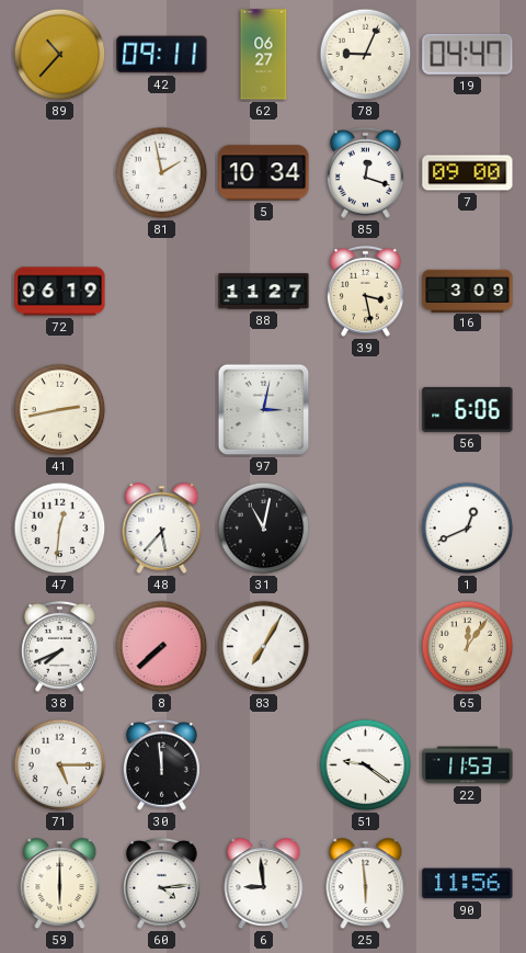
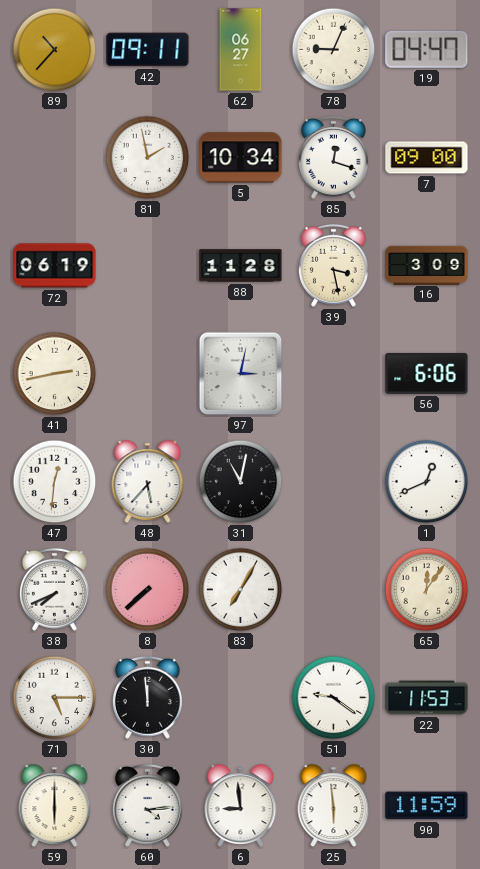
88: 11:27 -> 11:28 (241, 266)
90: 11:56 -> 11:59 (427, 806)
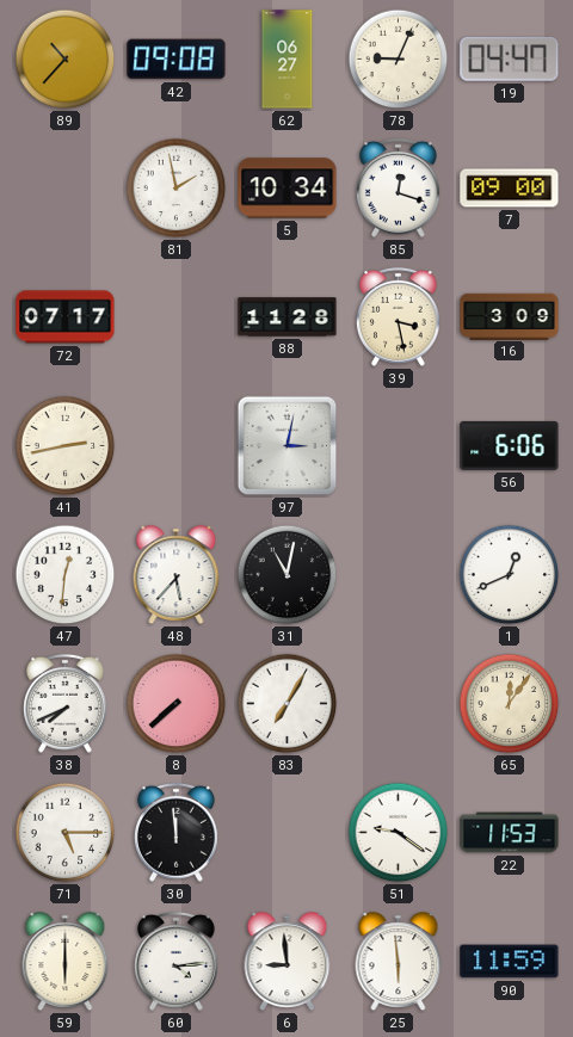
42: 09:11 -> 09:08 (177, 60)
72: 06:19 -> 07:17 (66, 317)
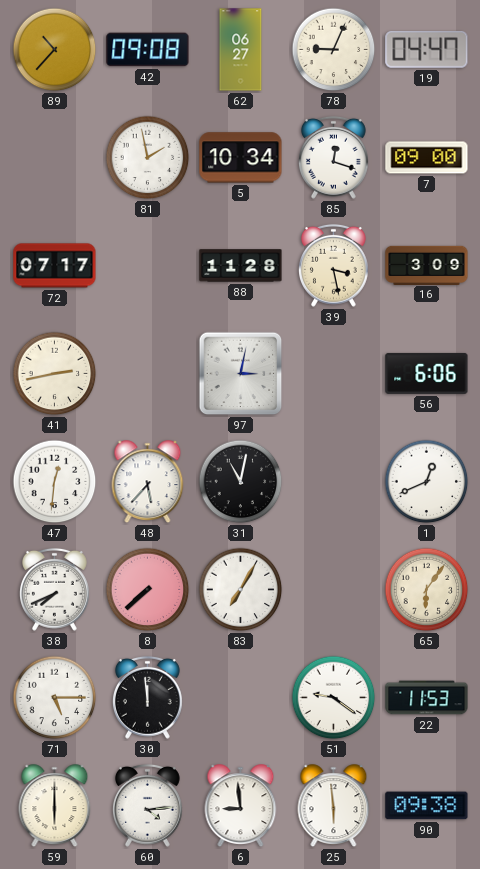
65: 12:06 -> 6:06 (427, 590)
90: 11:59 -> 09:38 (427, 806)
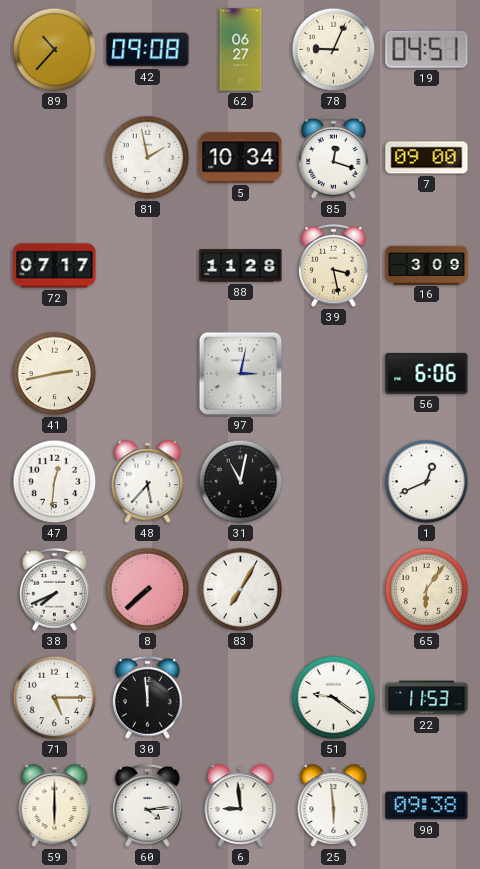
19: 04:47 -> 04:51 (427, 49)
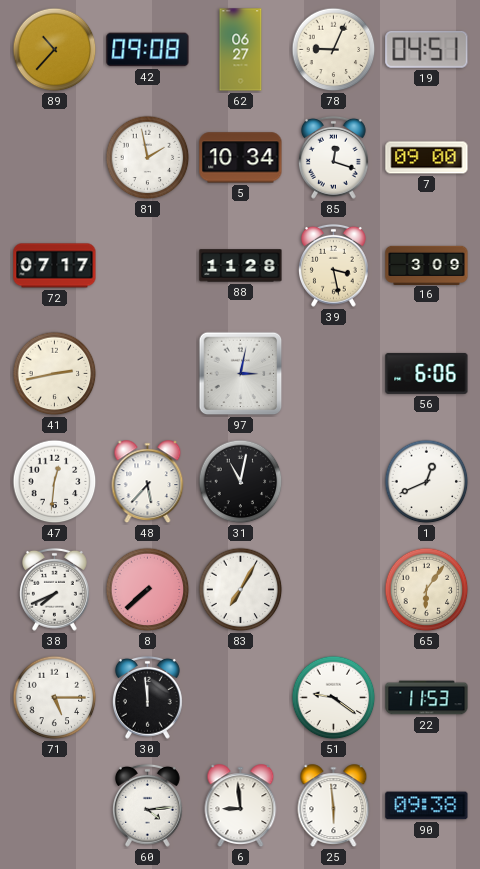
59: 6:00 -> none (55, 806)
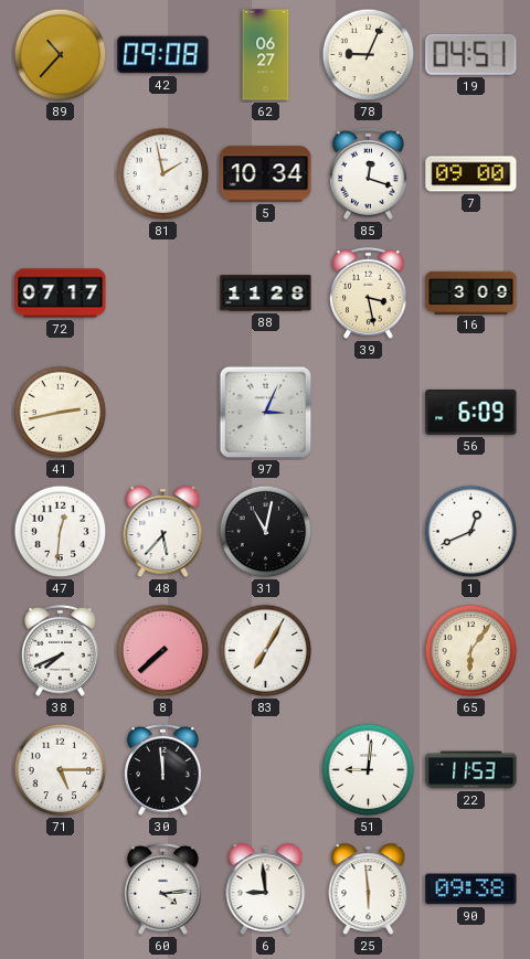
97: 3:02 -> 3:04 (266, 413)
56: 6:06 -> 6:09 (471, 412)
51: 9:21 -> 9:01 (369, 770)
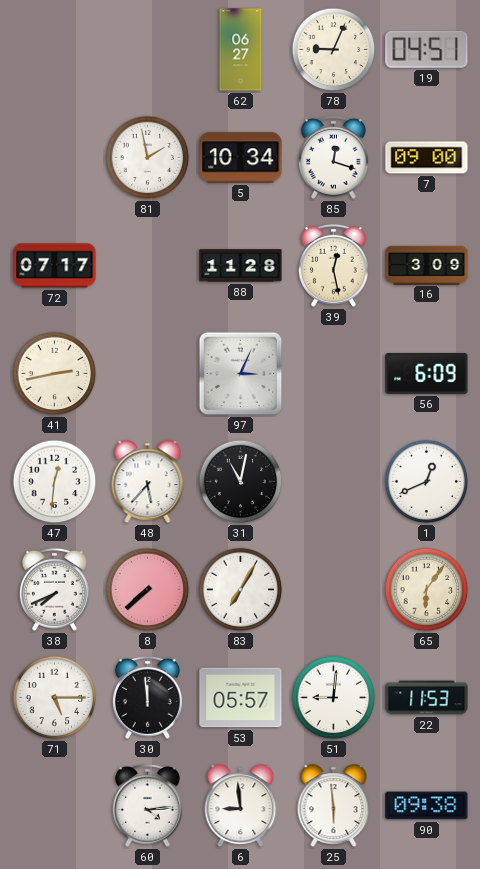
89: 10:37 -> none (61, 55)
42: 09:08 -> none (163, 55)
39: 3:28 -> 12:28 (333, 265)
53: none -> 05:57 (241, 698)
